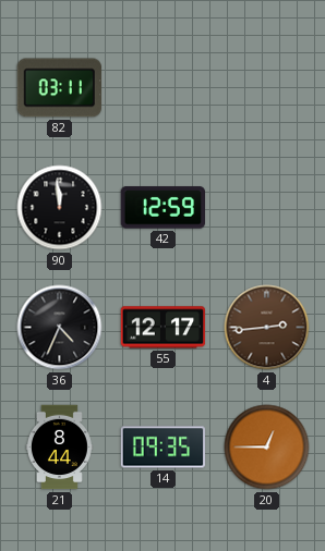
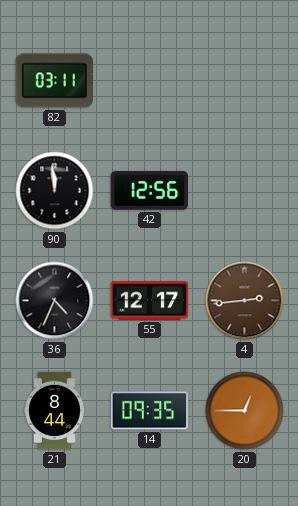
42: 12:59 -> 12:56 (149, 191)
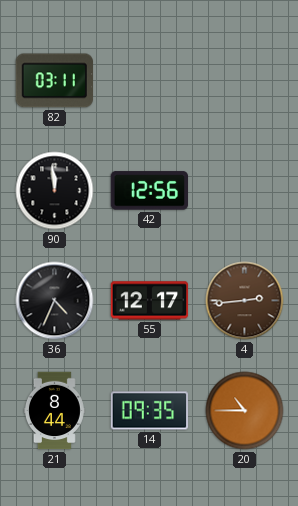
20: 12:45 -> 10:45 (245, 411)
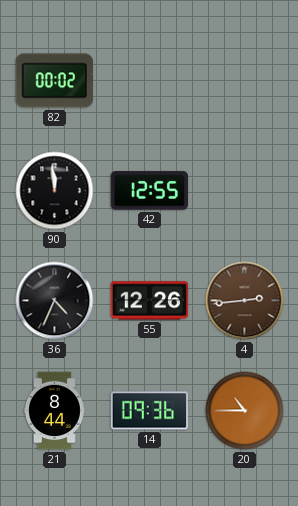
82: 03:11 -> 00:02 (54, 81)
42: 12:56 -> 12:55 (149, 191)
55: 12:17 -> 12:26 (150, 301)
14: 09:35 -> 09:36 (150, 411)
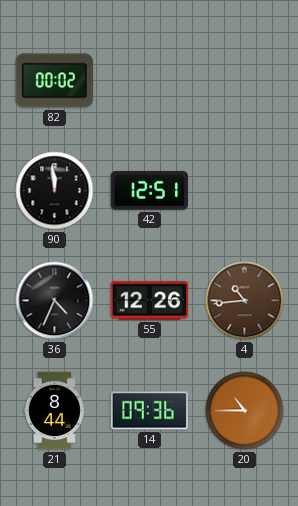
42: 12:55 -> 12:51 (149, 191)
4: 2:44 -> 10:44 (245, 301)
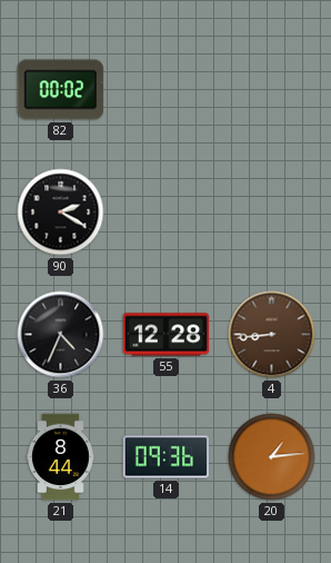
90: 11:59 -> 2:20 (61, 213)
42: 12:51 -> none (149, 191)
55: 12:26 -> 12:28 (167, 335)
4: 10:44 -> 8:44 (272, 335)
20: 10:45 -> 1:14 (272, 457)
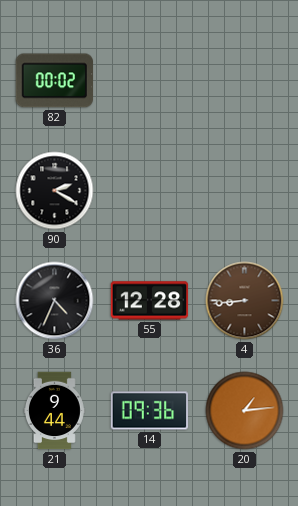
21: 8:44 -> 9:44 (54, 411)
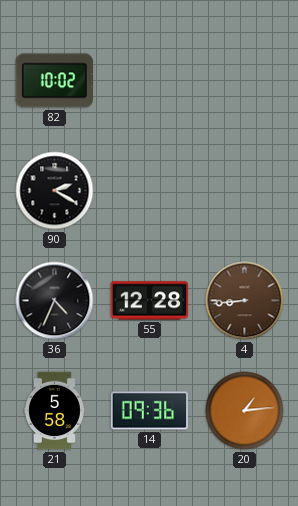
82: 00:02 -> 10:02 (54, 81)
21: 9:44 -> 5:58 (54, 411)
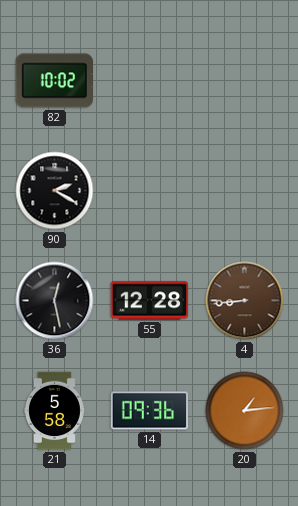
36: 4:34 -> 12:28 (55, 301)
